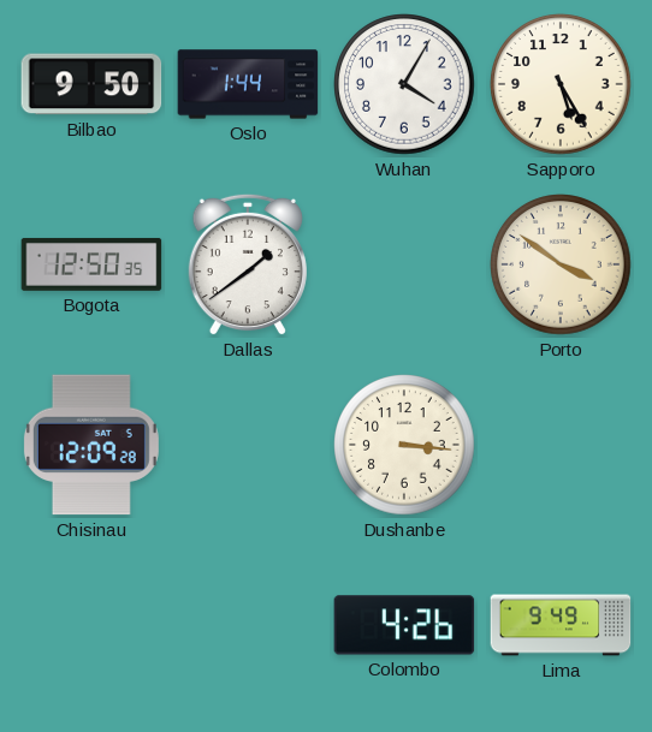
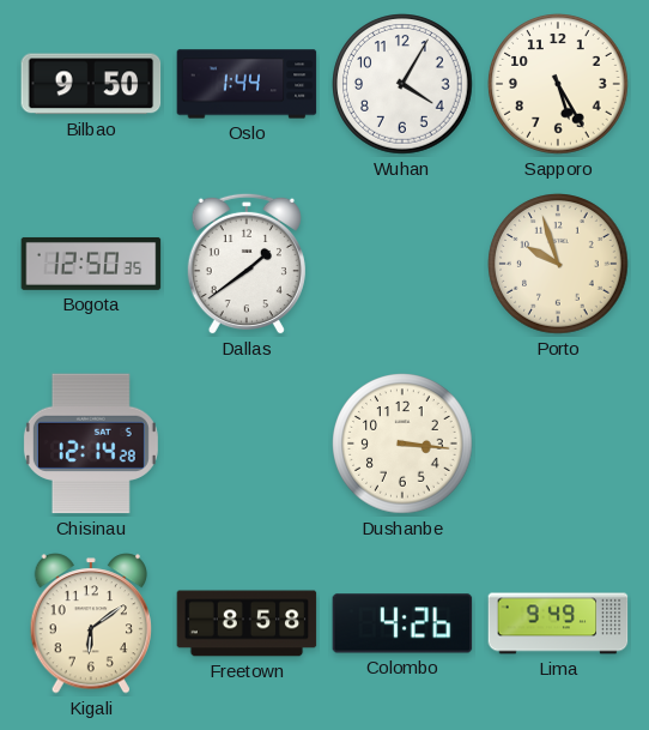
Porto: 3:51 -> 9:57 (558, 264)
Chisinau: 12:09 -> 12:14 (91, 444)
Kigali: none -> 6:09 (90, 623)
Freetown: none -> 8:58 (247, 623)
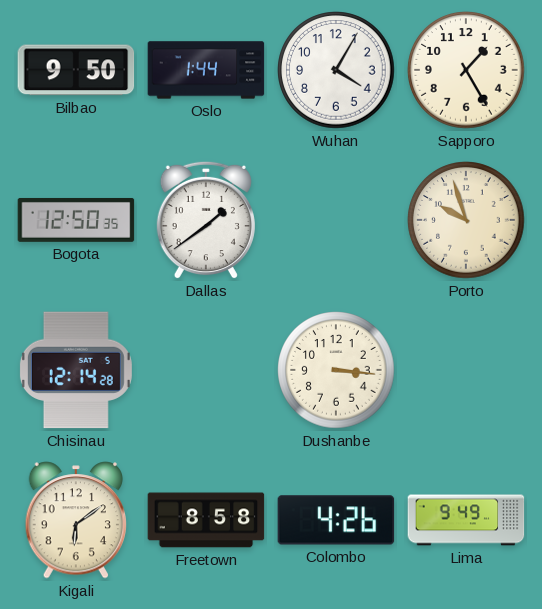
Sapporo: 5:25 -> 1:25 (466, 70)
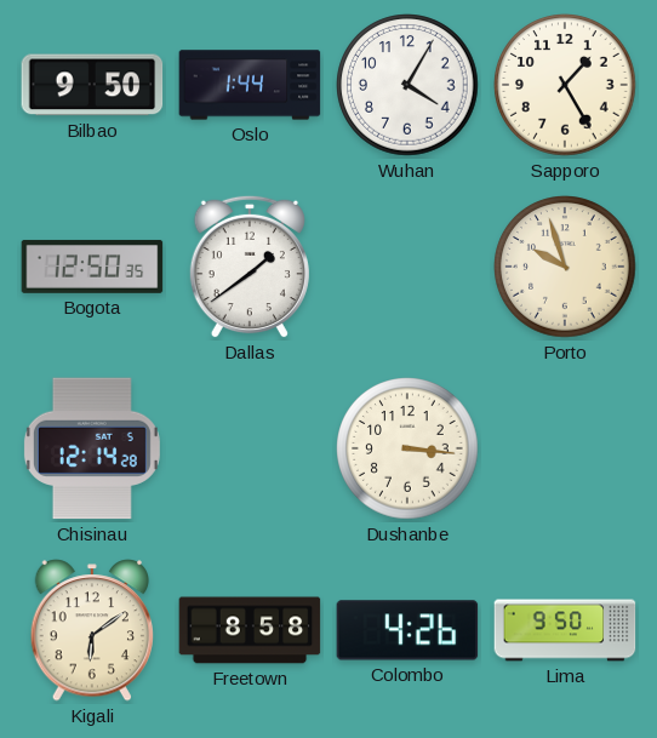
Lima: 9:49 -> 9:50 (565, 630)
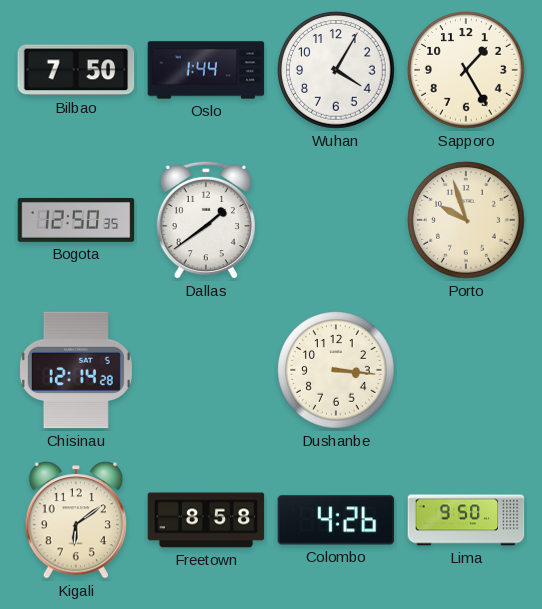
Bilbao: 9:50 -> 7:50 (76, 70)
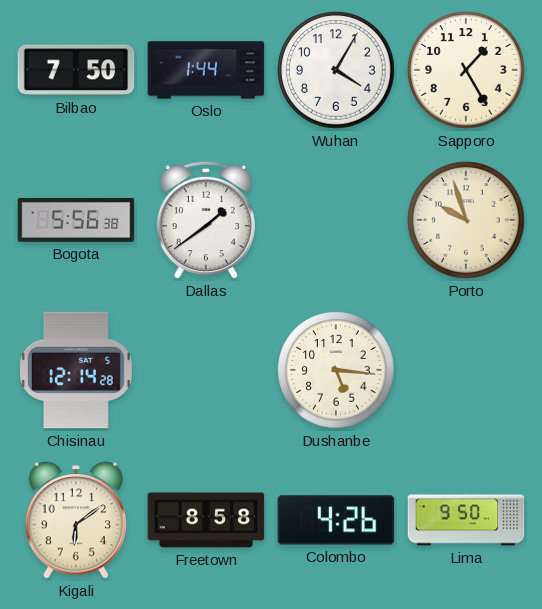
Bogota: 12:50 -> 5:56 (76, 220)
Dushanbe: 3:16 -> 5:16 (336, 370)
